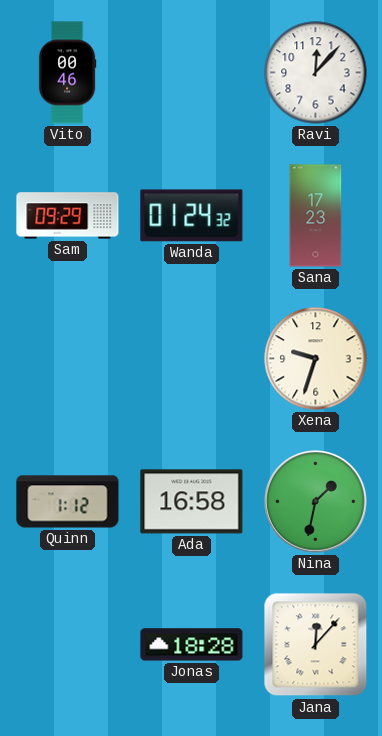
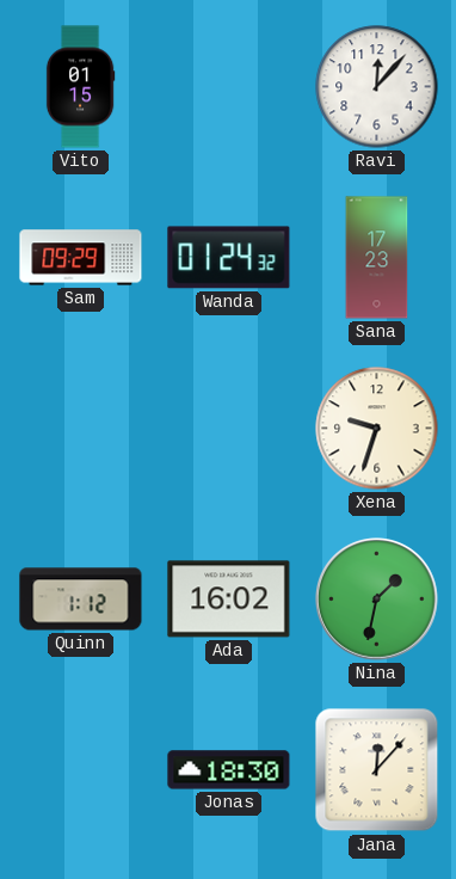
Vito: 00:46 -> 01:15 (80, 87)
Ada: 16:58 -> 16:02 (229, 600)
Jonas: 18:28 -> 18:30 (229, 770)
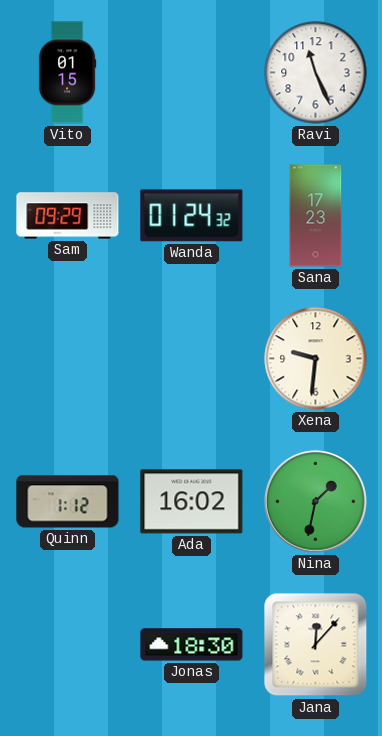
Ravi: 12:07 -> 11:26 (316, 73)
Xena: 9:33 -> 9:31 (316, 359)
